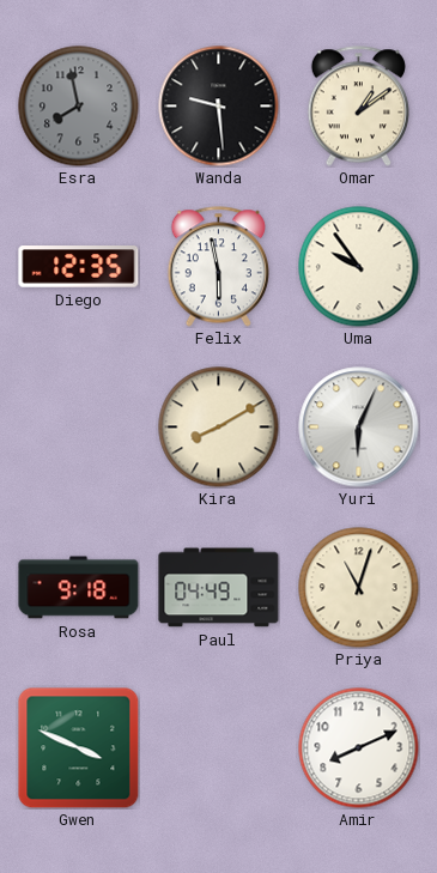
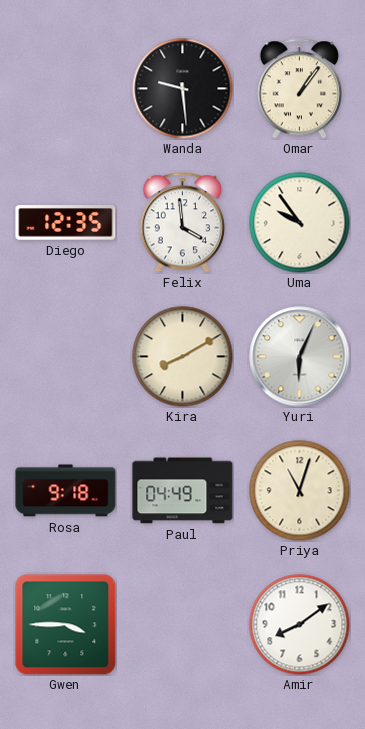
Esra: 7:58 -> none (79, 107)
Omar: 1:09 -> 1:06 (299, 89)
Felix: 5:58 -> 3:59 (182, 223)
Gwen: 3:49 -> 3:45 (65, 624)
Amir: 8:11 -> 8:09 (300, 625)
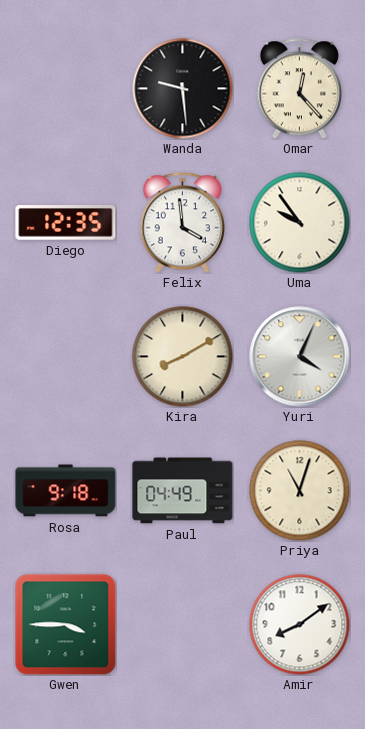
Omar: 1:06 -> 12:23 (299, 89)
Yuri: 6:04 -> 4:04 (300, 357)
